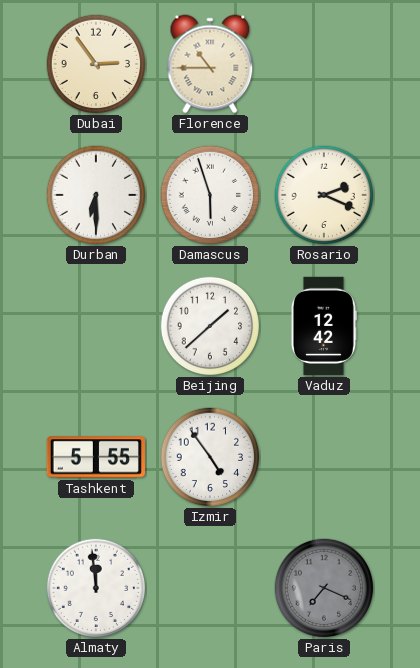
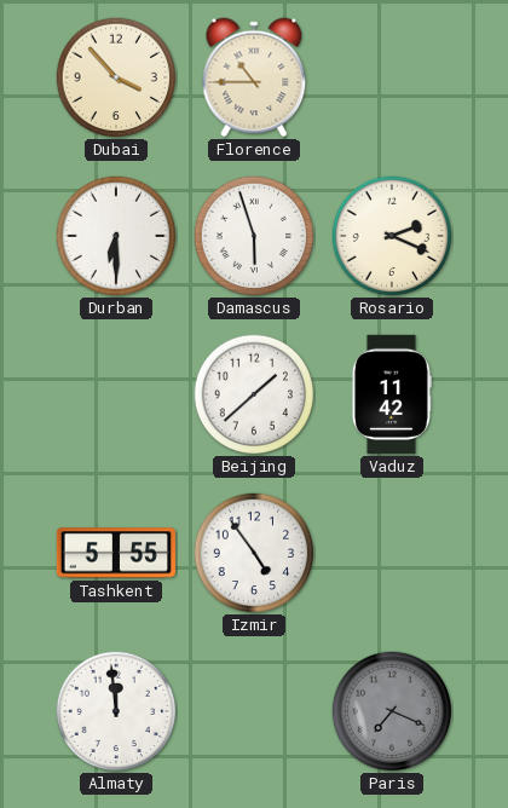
Dubai: 2:54 -> 3:53 (116, 77)
Vaduz: 12:42 -> 11:42 (391, 394)
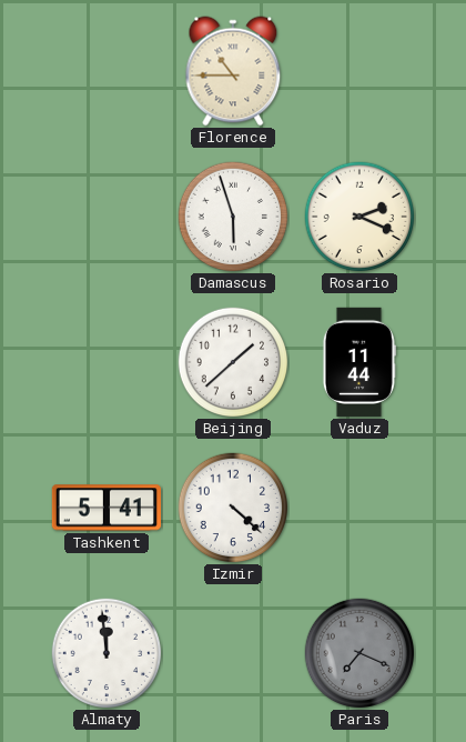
Dubai: 3:53 -> none (116, 77)
Durban: 6:30 -> none (116, 236)
Vaduz: 11:42 -> 11:44 (358, 362)
Tashkent: 5:55 -> 5:41 (107, 508)
Izmir: 4:54 -> 4:22 (233, 508)
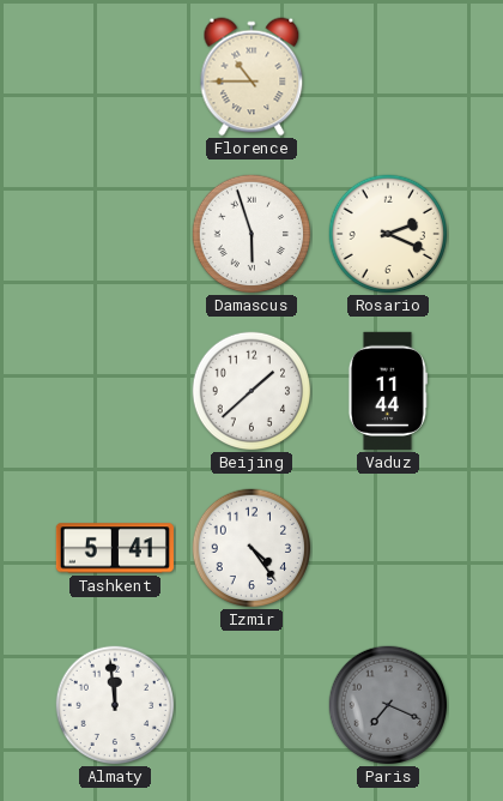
Izmir: 4:22 -> 4:24 (251, 548)
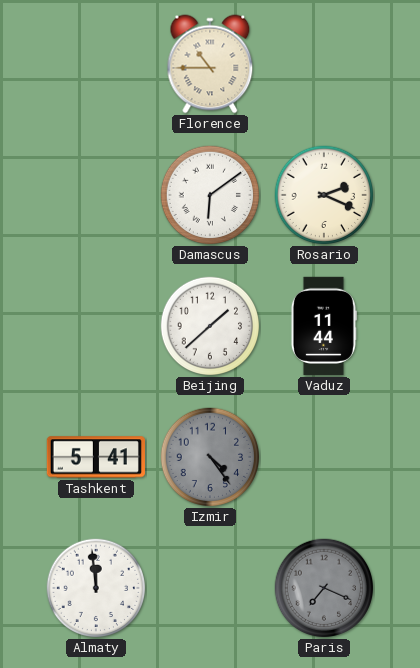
Damascus: 5:57 -> 6:09 (210, 195)
Izmir dial: white -> grey (210, 457)
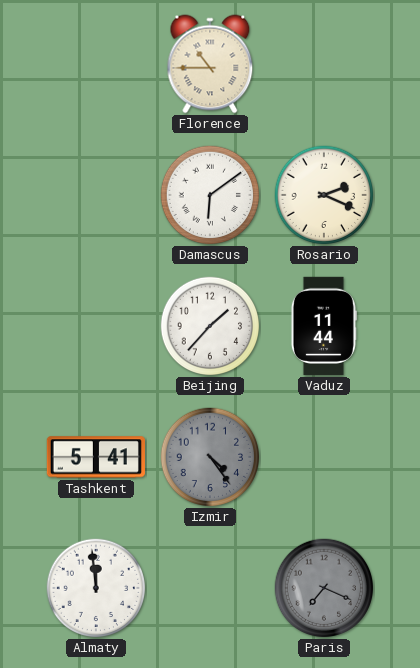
Beijing: 1:38 -> 1:37 (210, 326)
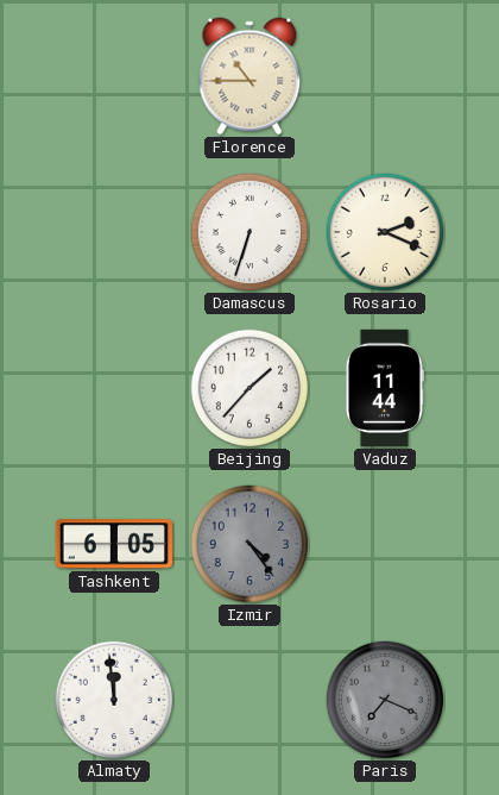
Damascus: 6:09 -> 6:33 (249, 232)
Tashkent: 5:41 -> 6:05 (114, 544)
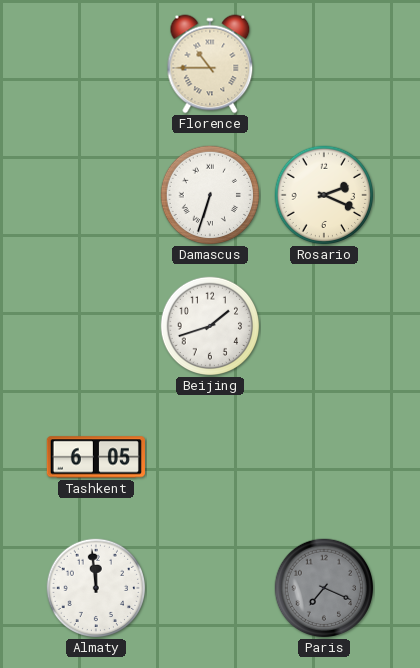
Beijing: 1:37 -> 1:42 (210, 326)
Vaduz: 11:44 -> none (384, 388)
Izmir: 4:24 -> none (249, 544)
